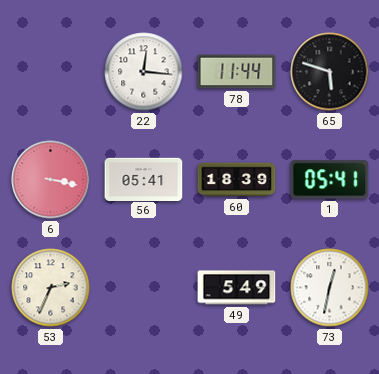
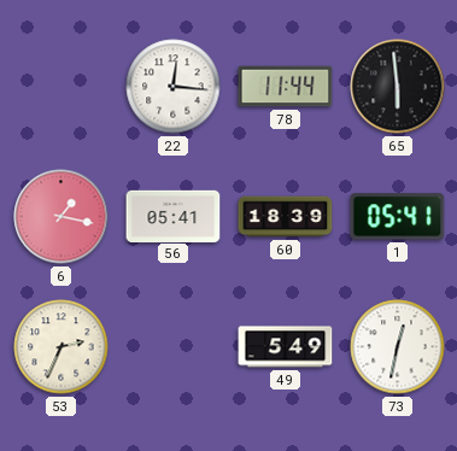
65: 5:48 -> 5:59 (398, 87)
6: 3:17 -> 1:17 (61, 217)
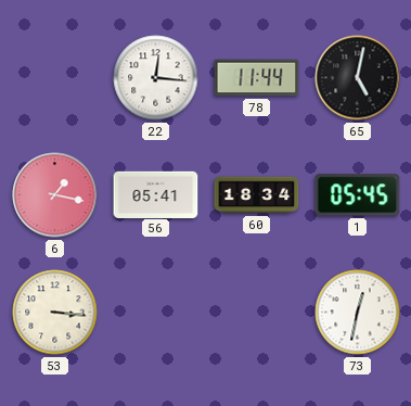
65: 5:59 -> 5:02 (358, 78)
60: 18:39 -> 18:34 (257, 195)
1: 05:41 -> 05:45 (358, 195)
53: 2:34 -> 3:16 (55, 313)
49: 5:49 -> none (286, 347)
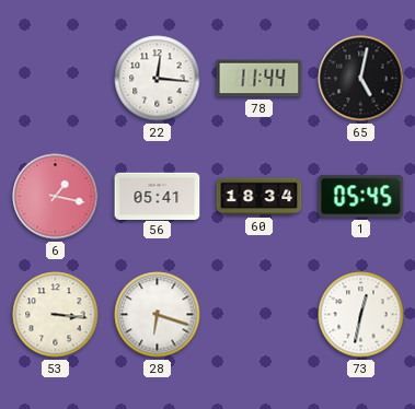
28: none -> 6:18 (158, 315)
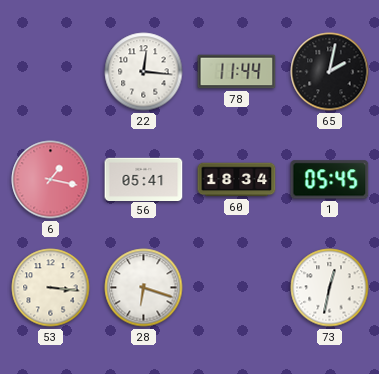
65: 5:02 -> 2:02 (330, 72)
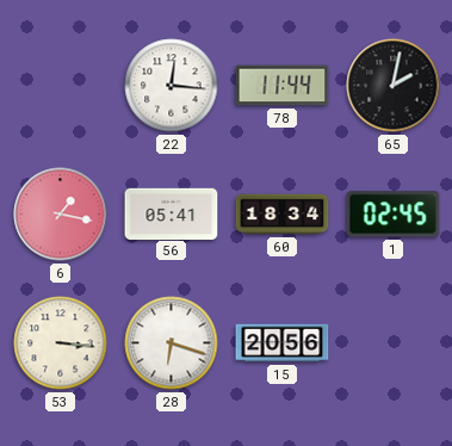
1: 05:45 -> 02:45 (394, 215)
15: none -> 20:56 (283, 343)
73: 12:32 -> none (330, 288)
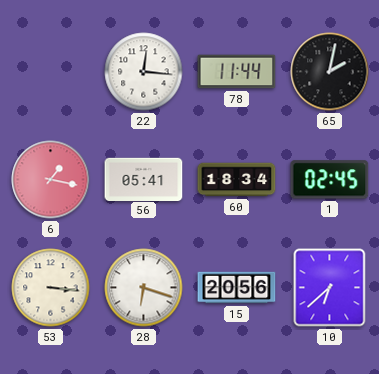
10: none -> 6:38 (330, 288)
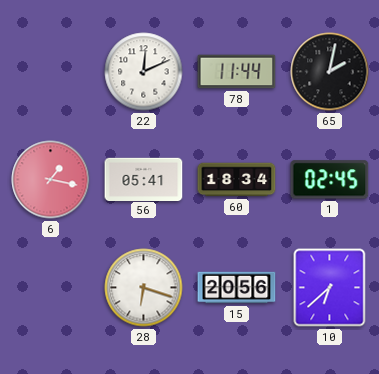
22: 12:16 -> 12:11 (144, 72)
53: 3:16 -> none (51, 288)
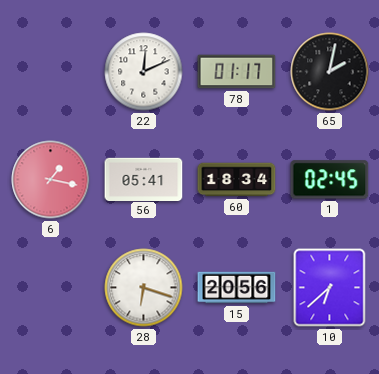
78: 11:44 -> 01:17 (237, 72)
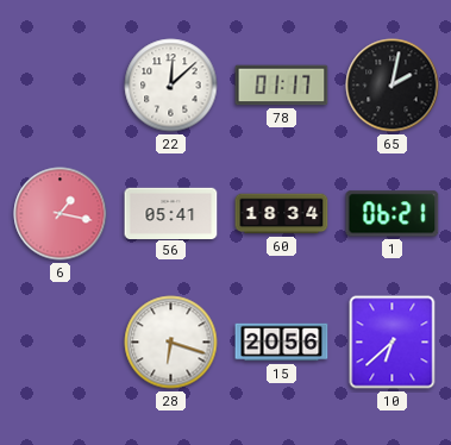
22: 12:11 -> 12:08 (171, 86)
1: 02:45 -> 06:21 (393, 214)
